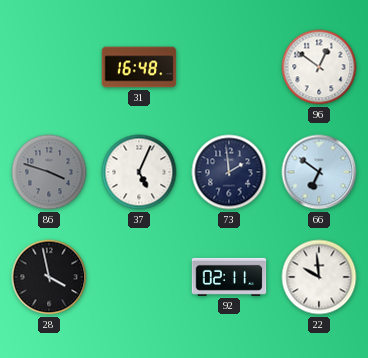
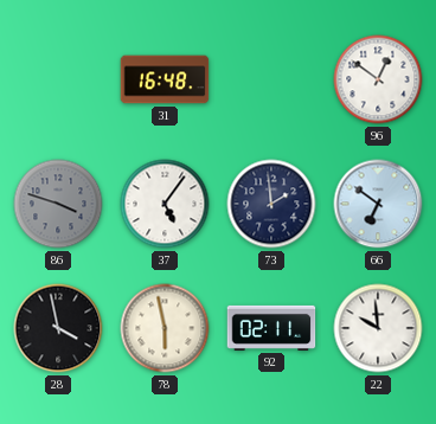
37: 5:04 -> 5:06 (165, 204)
78: none -> 5:58 (165, 328)
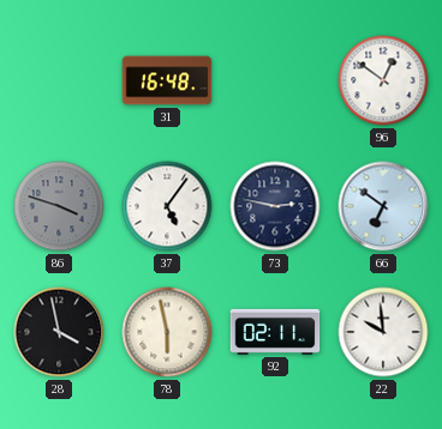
73: 1:59 -> 2:47 (275, 206)
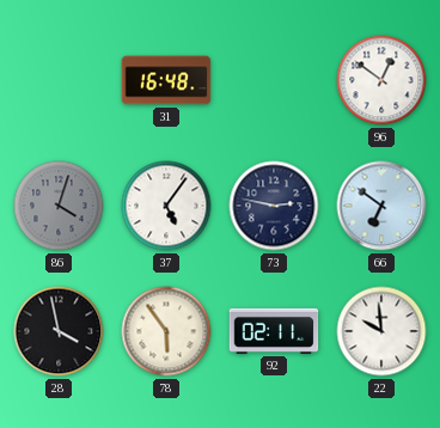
86: 3:48 -> 4:03 (59, 206)
78: 5:58 -> 5:54 (166, 331)
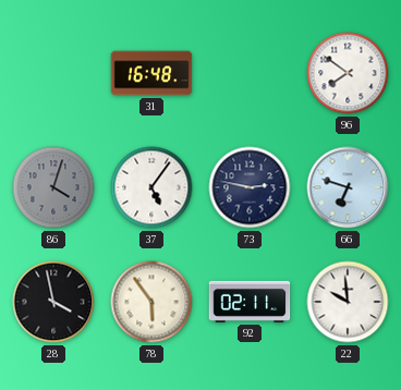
96: 12:51 -> 7:51 (348, 73)
66: 6:51 -> 6:48 (348, 187)
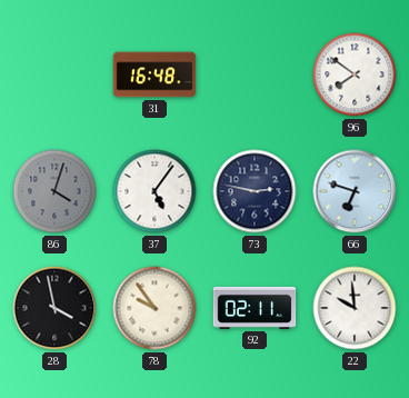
78: 5:54 -> 9:54 (154, 308)
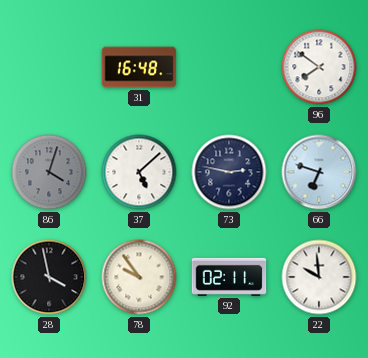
37: 5:06 -> 5:08 (139, 172)
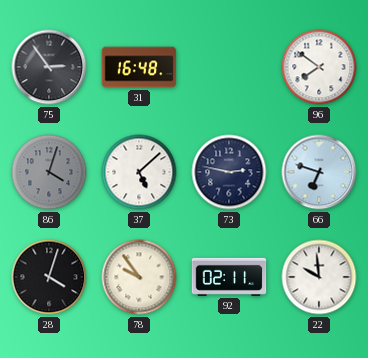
75: none -> 2:54 (49, 67)
28: 3:58 -> 4:03 (49, 277)
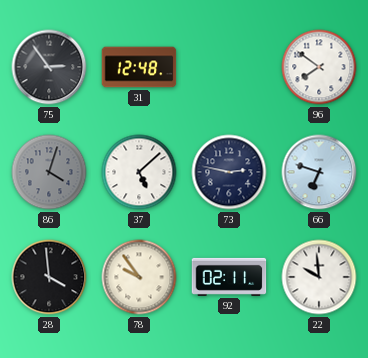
31: 16:48 -> 12:48 (139, 67)
28: 4:03 -> 3:59 (49, 277)
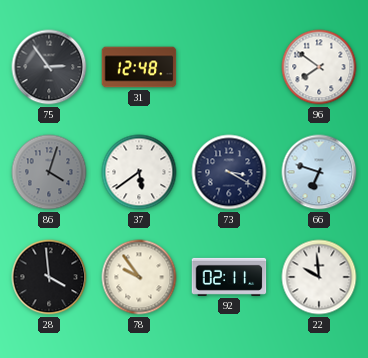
37: 5:08 -> 5:39 (139, 172)
73: 2:47 -> 3:20 (229, 172)
